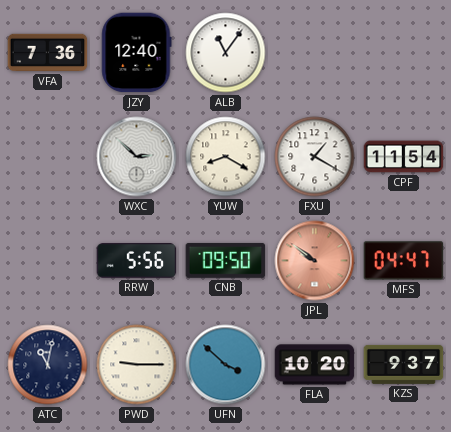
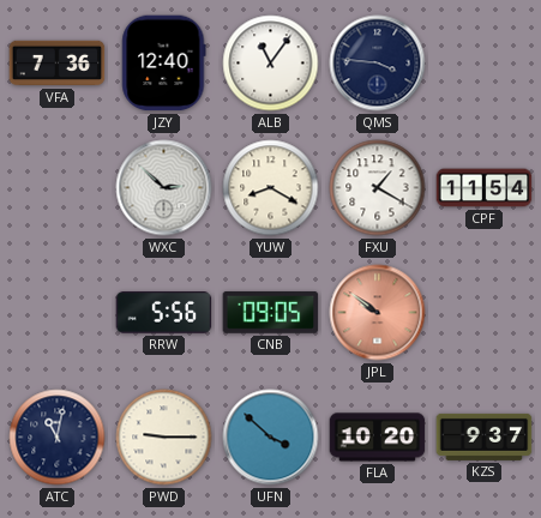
QMS: none -> 3:46 (378, 64)
CNB: 09:50 -> 09:05 (271, 312)
MFS: 04:47 -> none (404, 261)
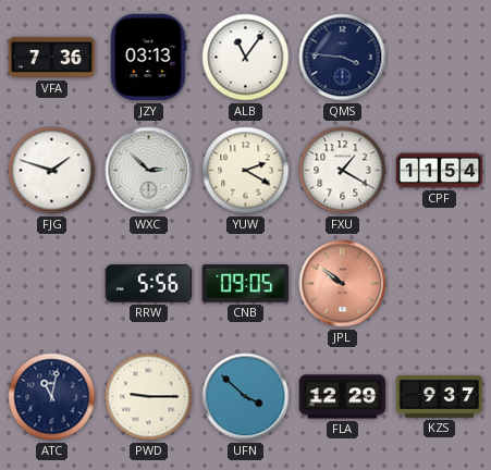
JZY: 12:40 -> 03:13 (149, 58)
FJG: none -> 1:48 (52, 171)
YUW: 8:20 -> 2:20 (246, 171)
FLA: 10:20 -> 12:29 (343, 397)
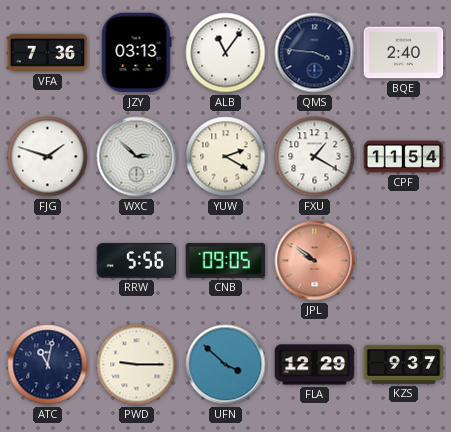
BQE: none -> 2:40 (404, 53)
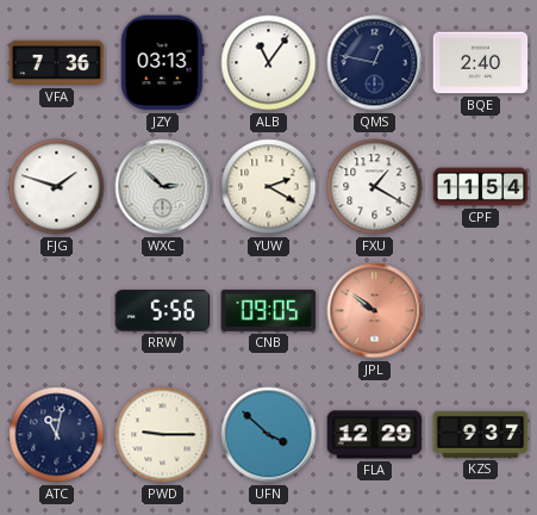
QMS: 3:46 -> 12:47 (375, 63)
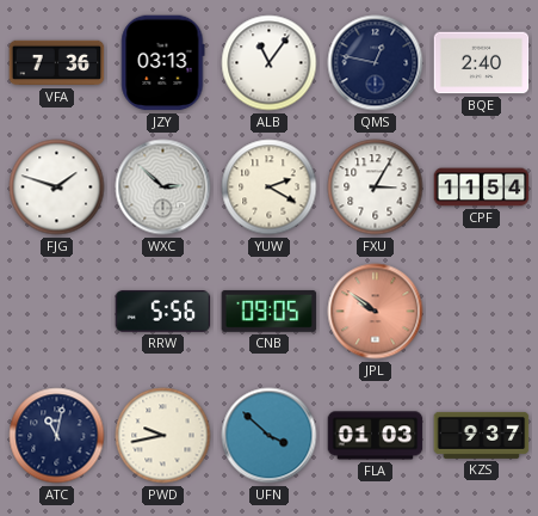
FXU: 1:20 -> 3:05 (376, 188)
PWD: 9:15 -> 9:43 (163, 436)
FLA: 12:29 -> 01:03 (376, 436)
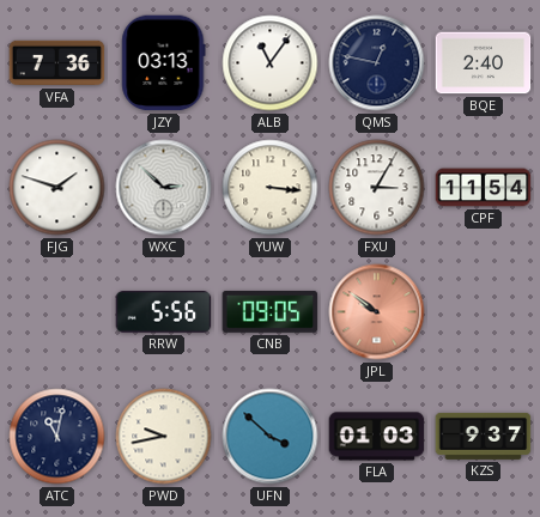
YUW: 2:20 -> 3:16 (271, 188)
